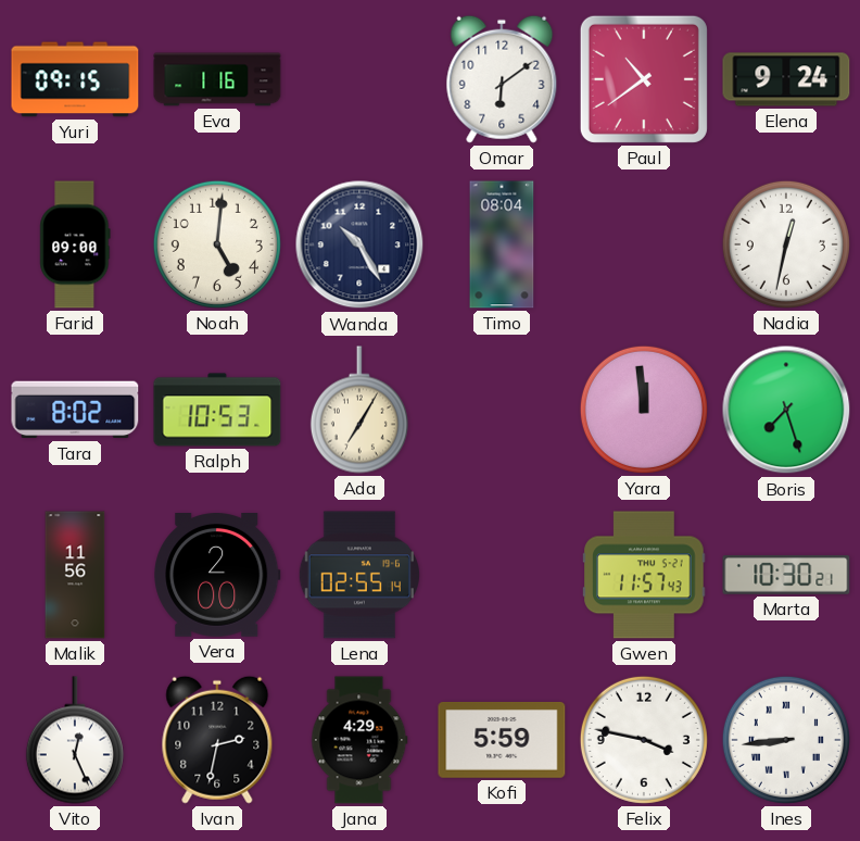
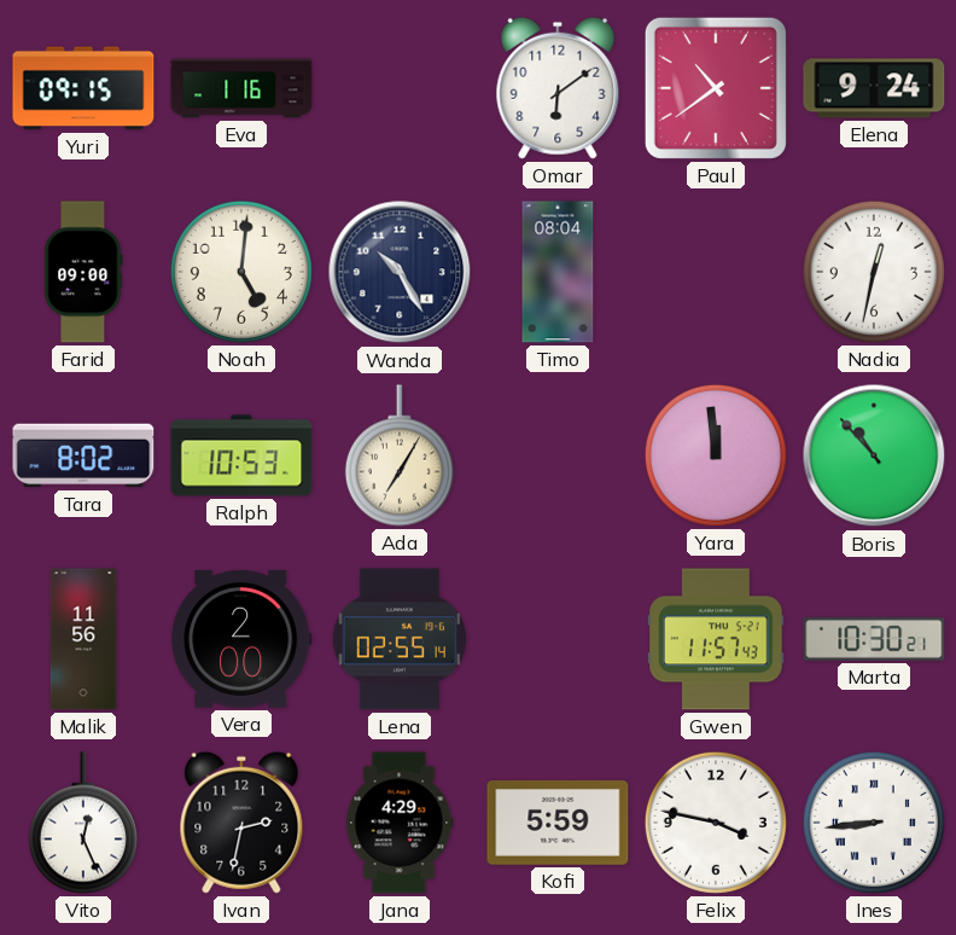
Boris: 7:27 -> 10:53 (874, 455)
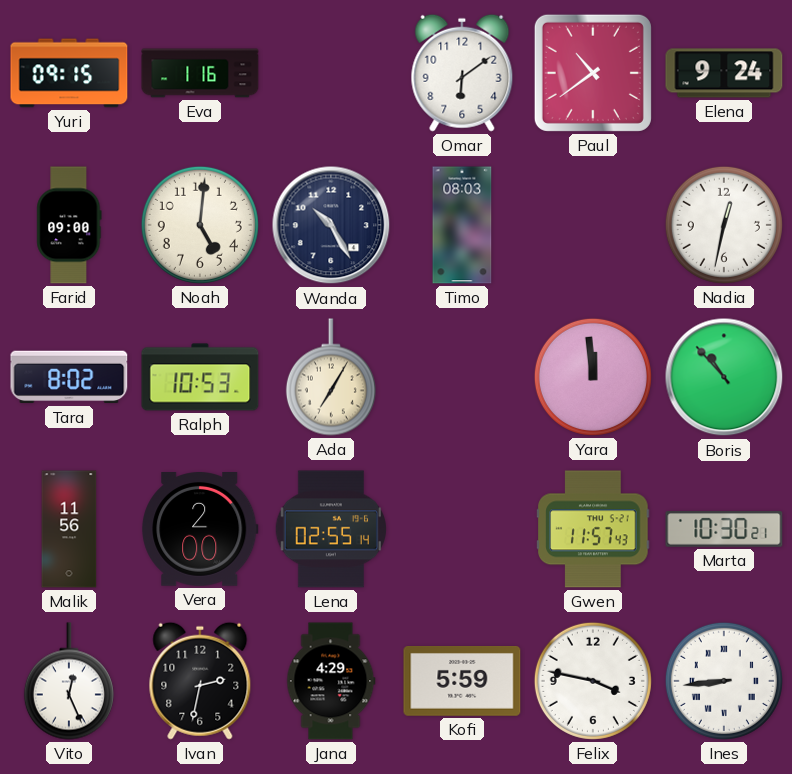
Timo: 08:04 -> 08:03 (462, 225)
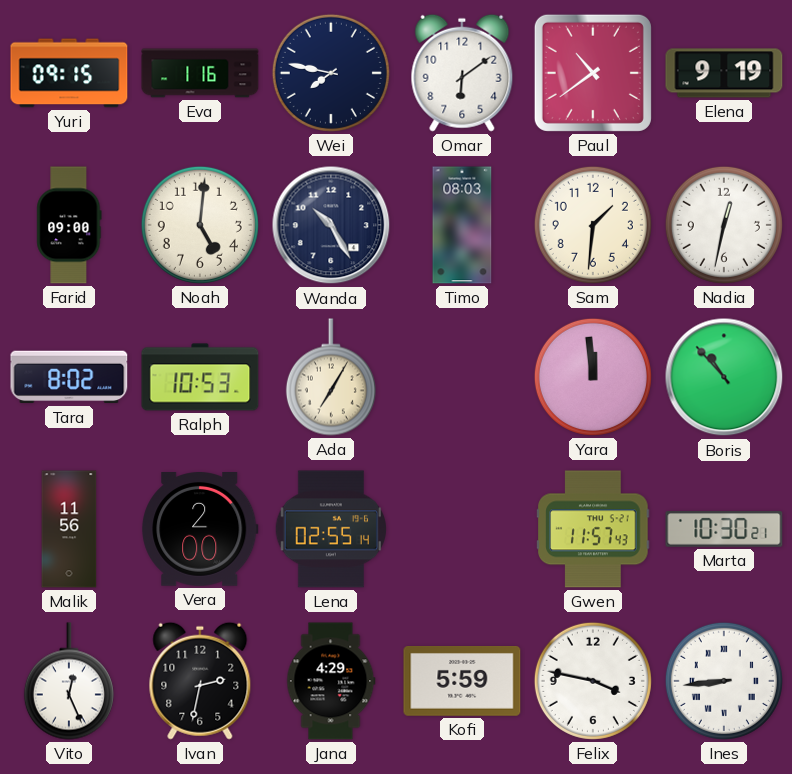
Wei: none -> 7:47 (331, 73)
Elena: 9:24 -> 9:19 (724, 73)
Sam: none -> 1:31 (593, 225)
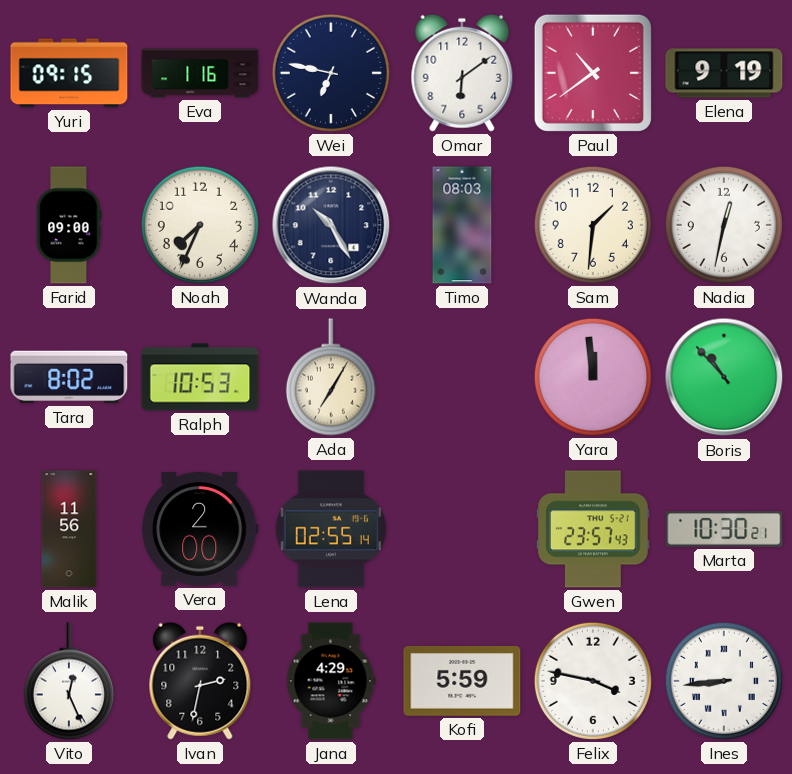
Wei: 7:47 -> 6:47 (331, 73)
Noah: 5:01 -> 7:34 (200, 225)
Gwen: 11:57 -> 23:57 (593, 529)
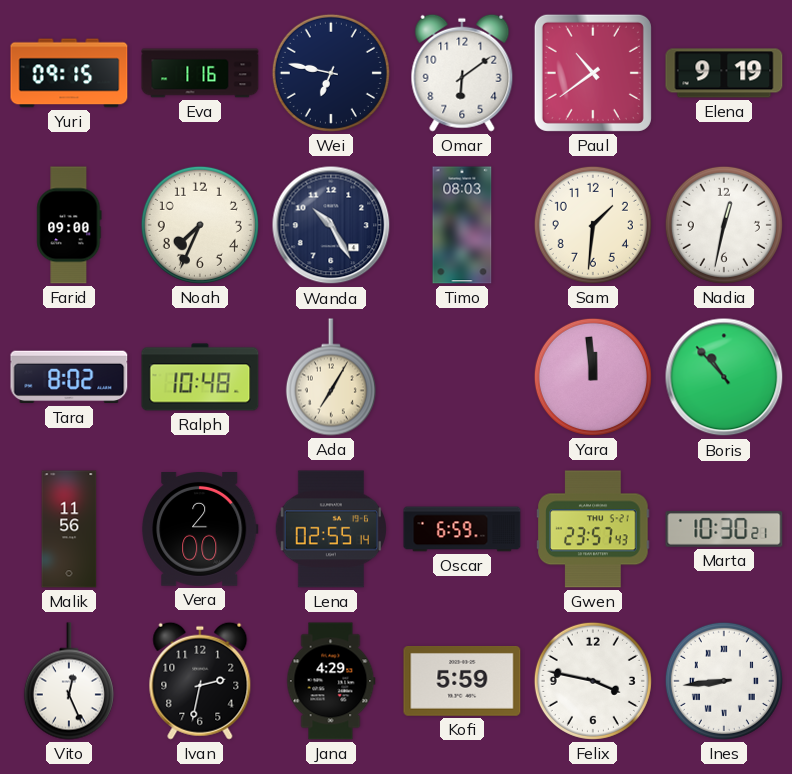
Ralph: 10:53 -> 10:48 (200, 377)
Oscar: none -> 6:59 (462, 529)
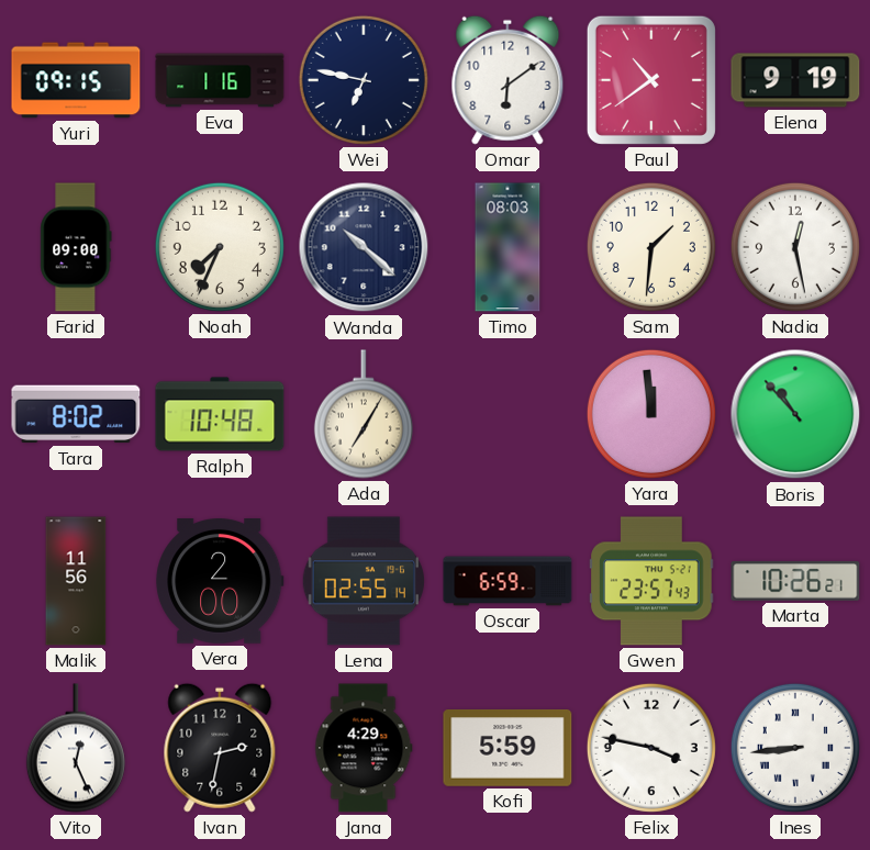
Wanda: 10:25 -> 10:22 (364, 247)
Nadia: 12:32 -> 12:28 (795, 247)
Marta: 10:30 -> 10:26 (795, 581)
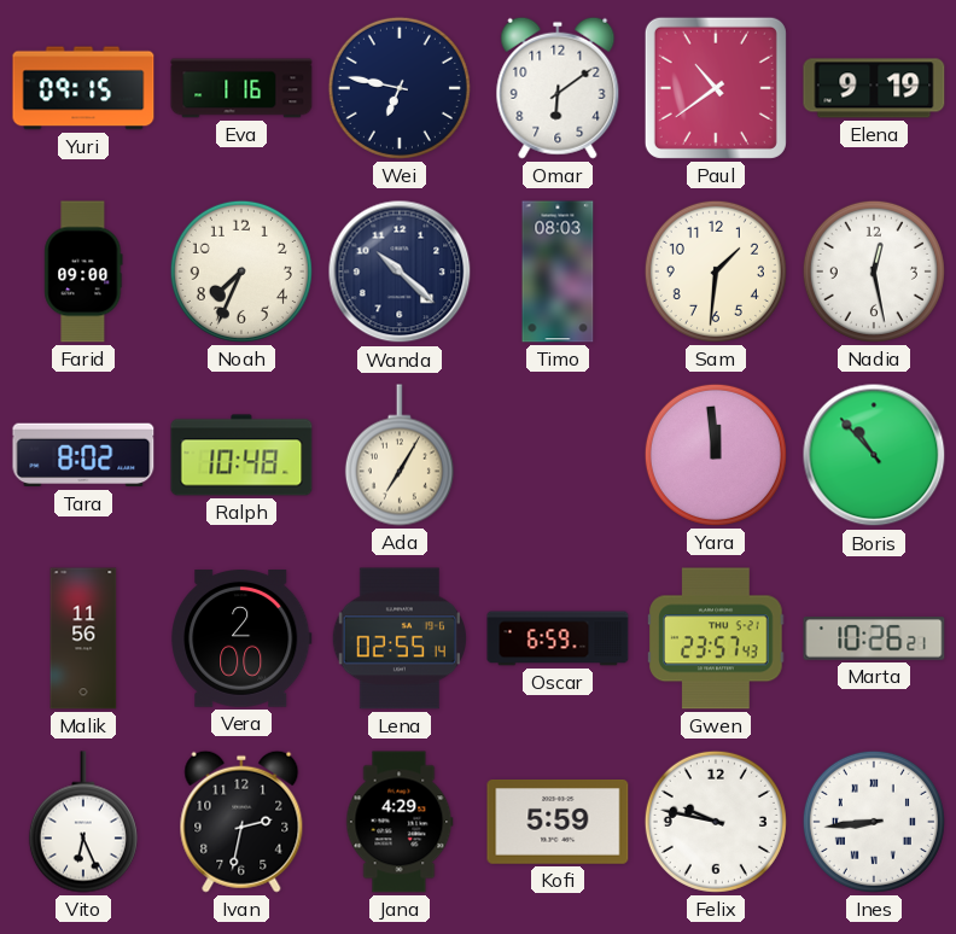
Vito: 12:26 -> 6:26 (83, 822)
Felix: 3:47 -> 9:47 (716, 822)
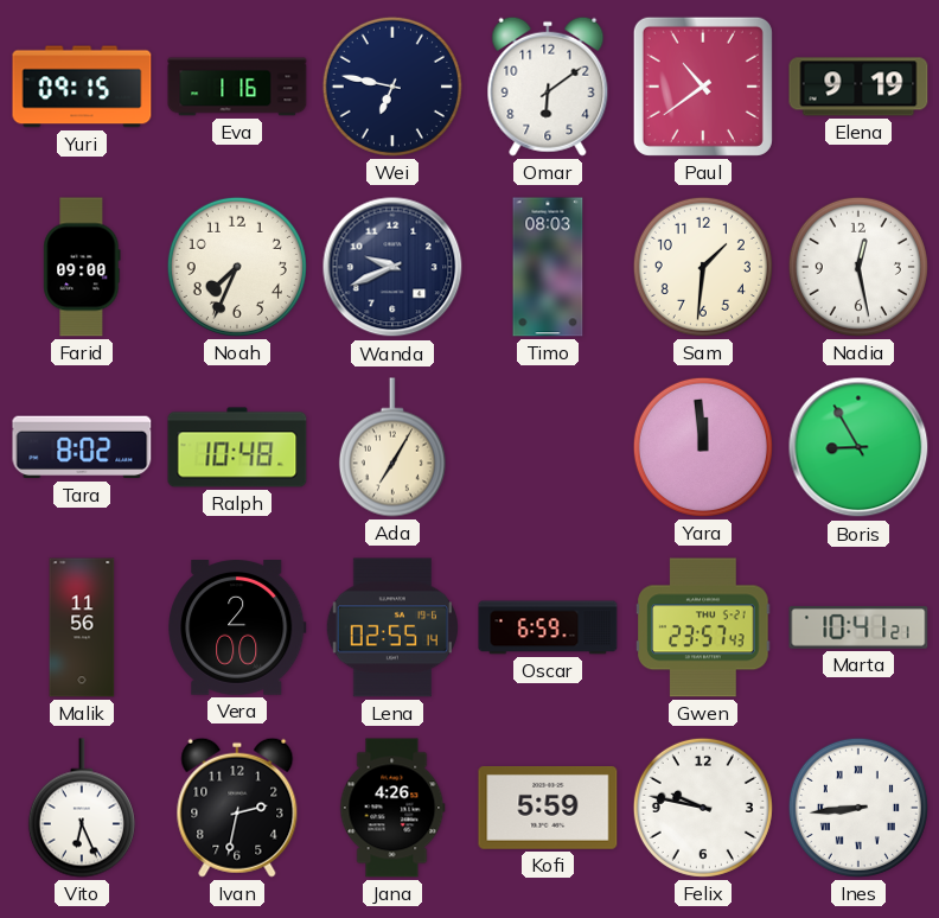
Wanda: 10:22 -> 9:41 (392, 267)
Boris: 10:53 -> 8:55 (858, 447)
Marta: 10:26 -> 10:41 (858, 627)
Jana: 4:29 -> 4:26 (392, 808)
